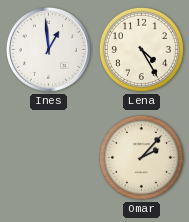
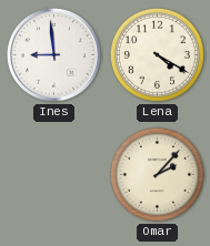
Ines: 12:59 -> 8:59 (53, 54)
Lena: 4:25 -> 4:20 (157, 54)
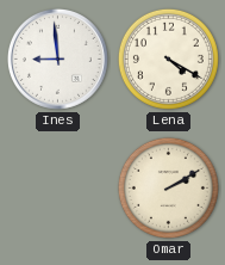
Omar: 2:07 -> 2:10 (168, 187)
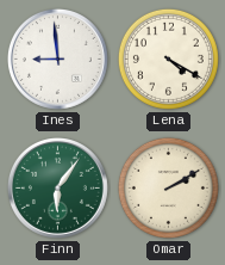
Finn: none -> 6:06 (57, 187)
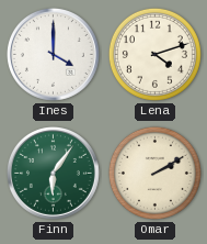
Ines: 8:59 -> 4:00 (53, 54)
Lena: 4:20 -> 4:12 (154, 54)
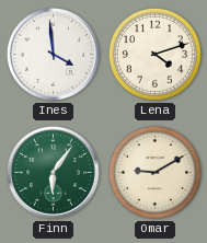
Ines: 4:00 -> 3:59 (53, 54)
Omar: 2:10 -> 9:10 (154, 172)
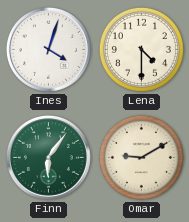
Ines: 3:59 -> 4:03 (48, 49)
Lena: 4:12 -> 4:30 (141, 49)
